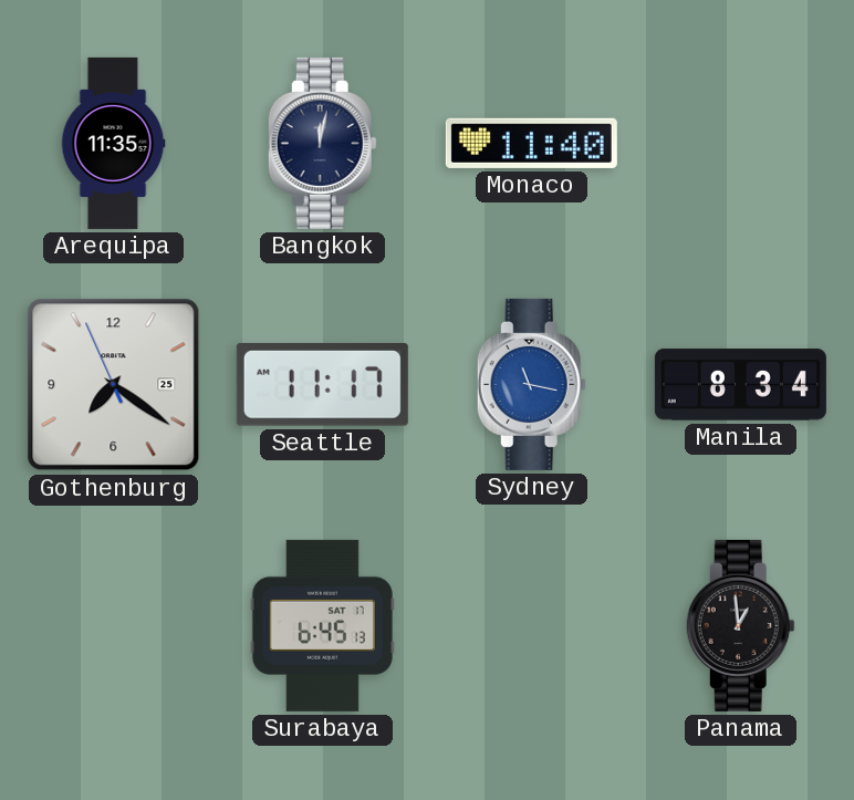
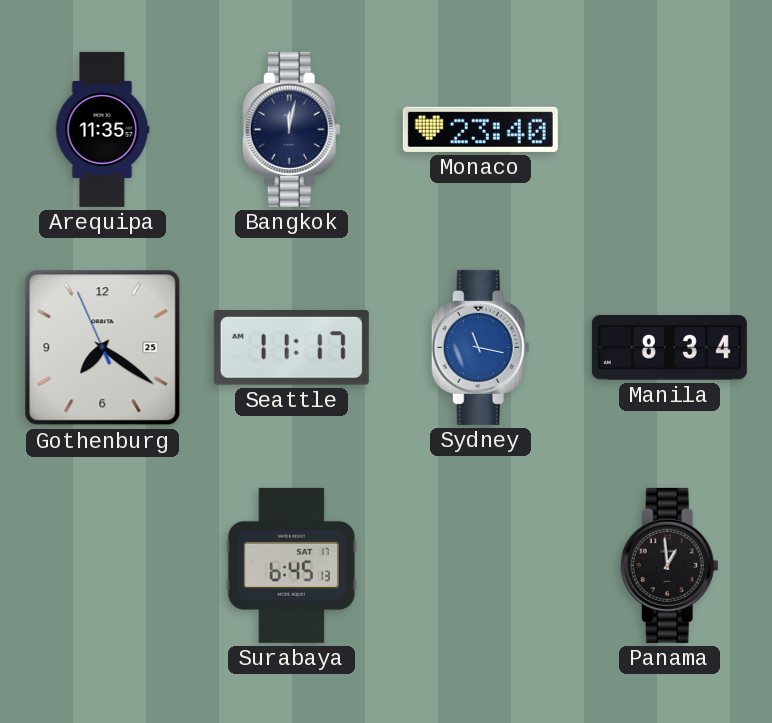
Monaco: 11:40 -> 23:40 (480, 129)
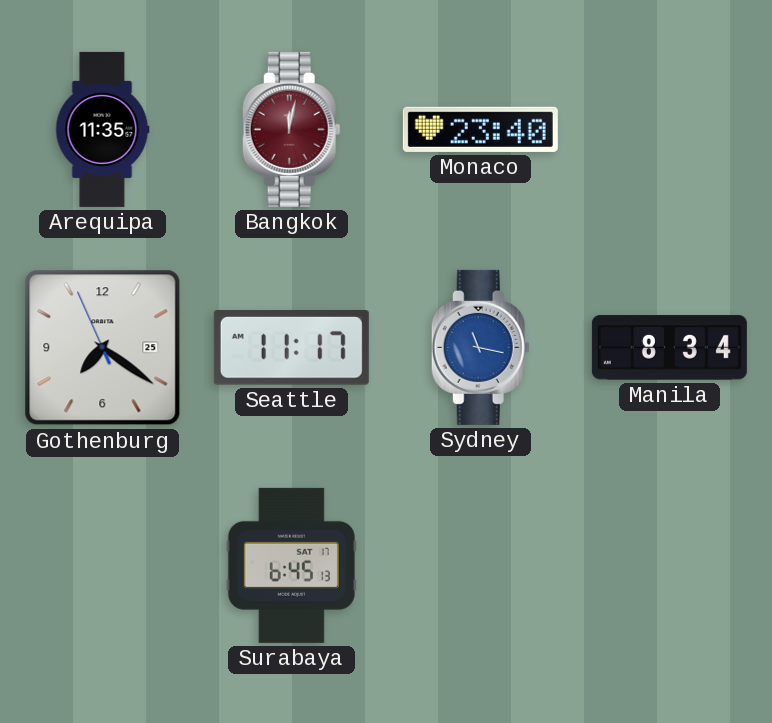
Bangkok dial: navy -> burgundy (291, 129)
Panama: 12:59 -> none (669, 565)
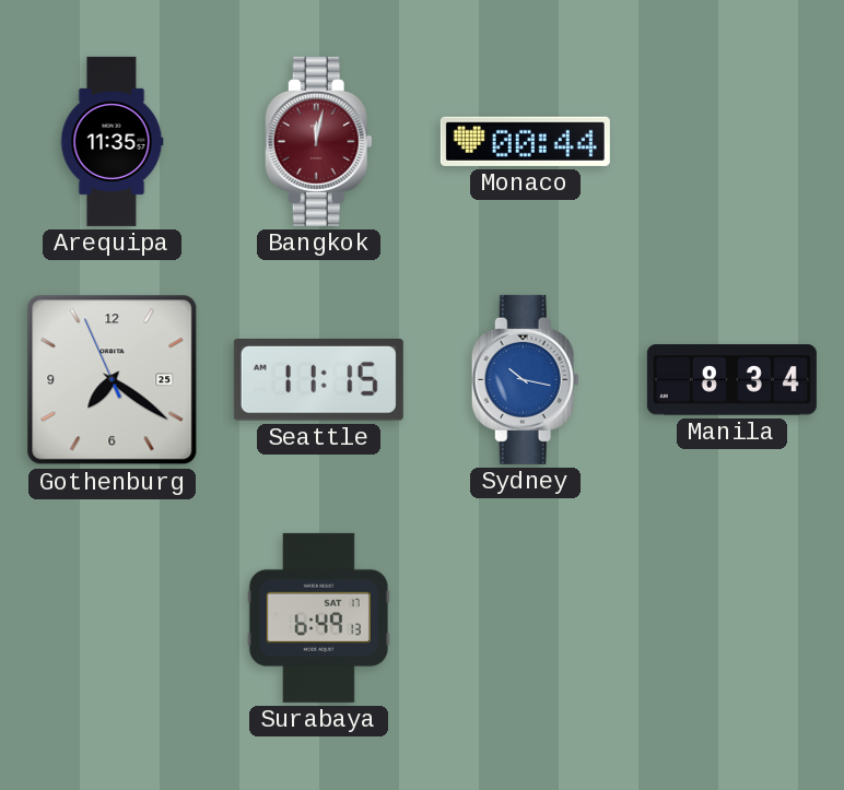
Monaco: 23:40 -> 00:44 (525, 141)
Seattle: 11:17 -> 11:15 (318, 380)
Sydney: 11:17 -> 10:17 (525, 379)
Surabaya: 6:45 -> 6:49 (318, 617)
